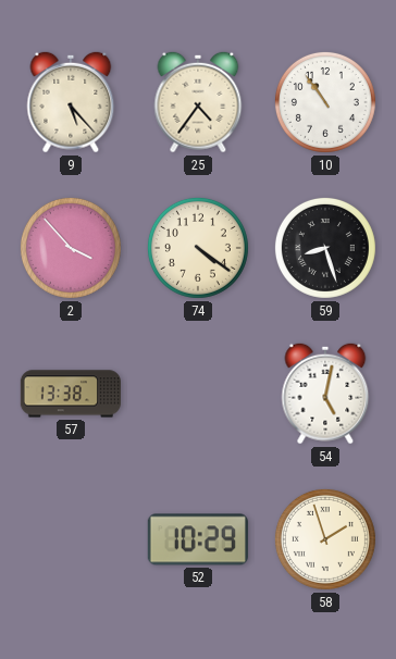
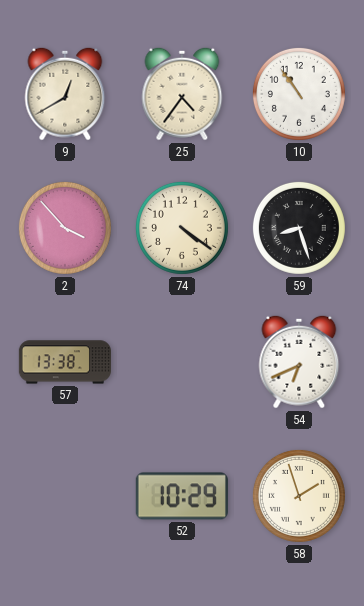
9: 5:23 -> 12:40 (65, 94)
54: 5:02 -> 6:41 (299, 362)
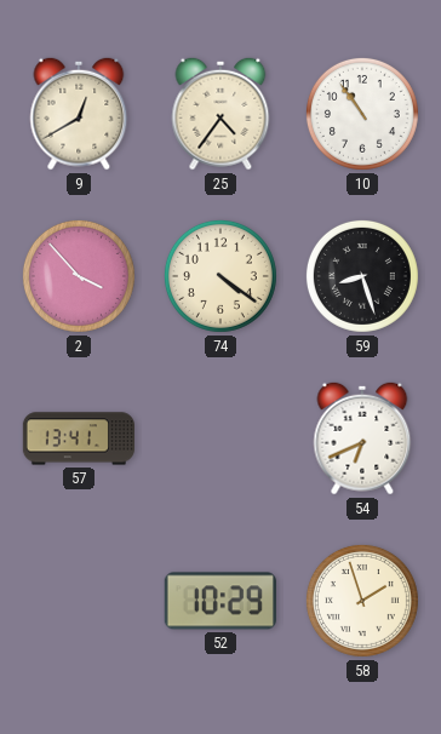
57: 13:38 -> 13:41 (78, 438)
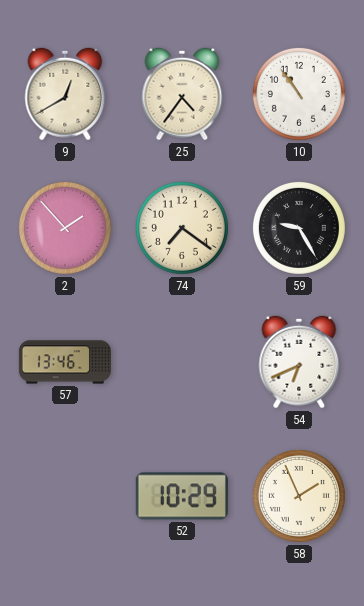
2: 3:53 -> 1:53 (65, 228)
74: 4:21 -> 7:21 (182, 228)
59: 8:27 -> 9:25 (299, 228)
57: 13:41 -> 13:46 (64, 362)
58: 1:57 -> 1:56 (299, 496)
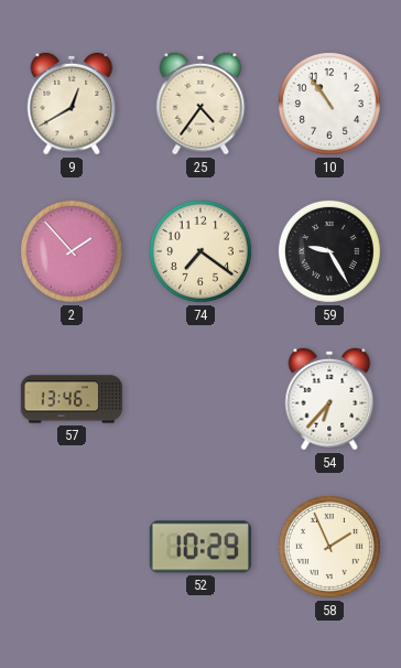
54: 6:41 -> 6:37 (329, 399)
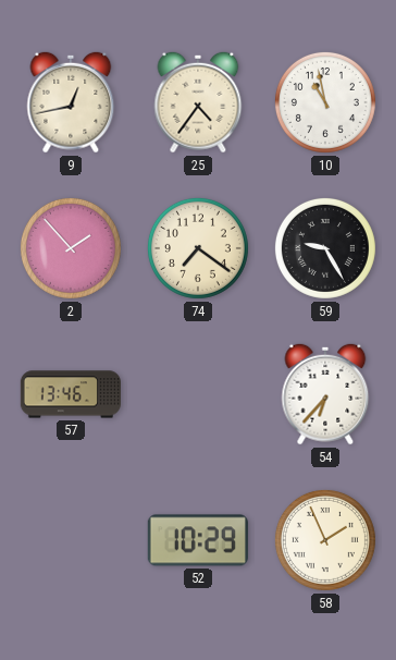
9: 12:40 -> 12:43 (71, 102)
10: 10:54 -> 10:58 (325, 102)
